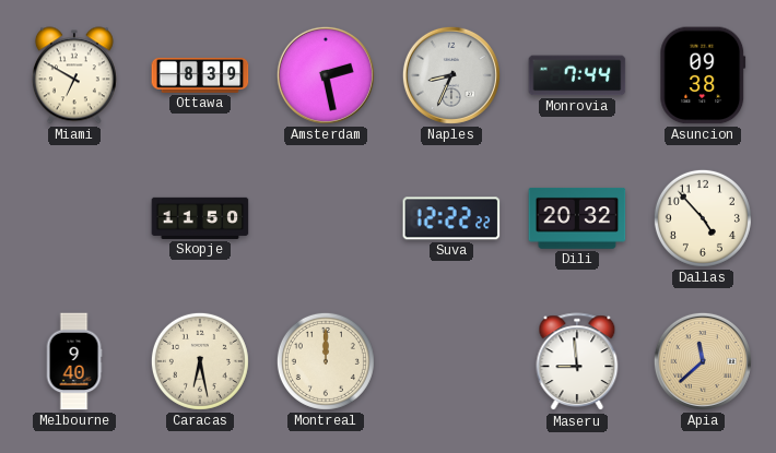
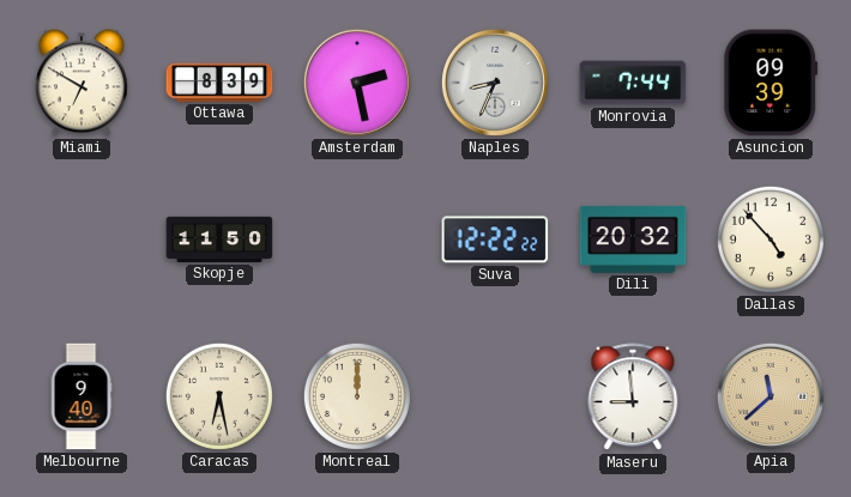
Asuncion: 09:38 -> 09:39 (771, 83)
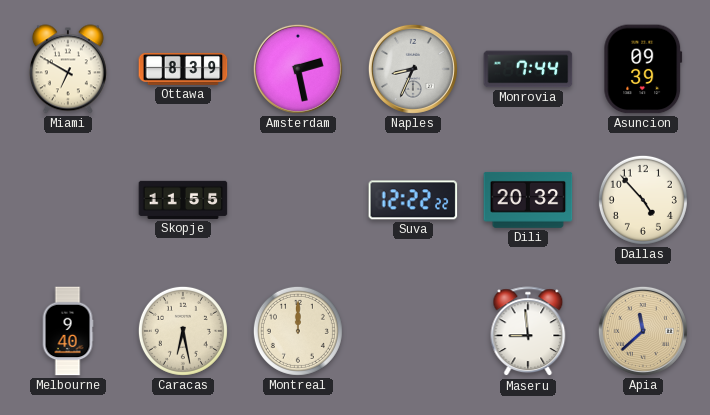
Skopje: 11:50 -> 11:55 (183, 200)
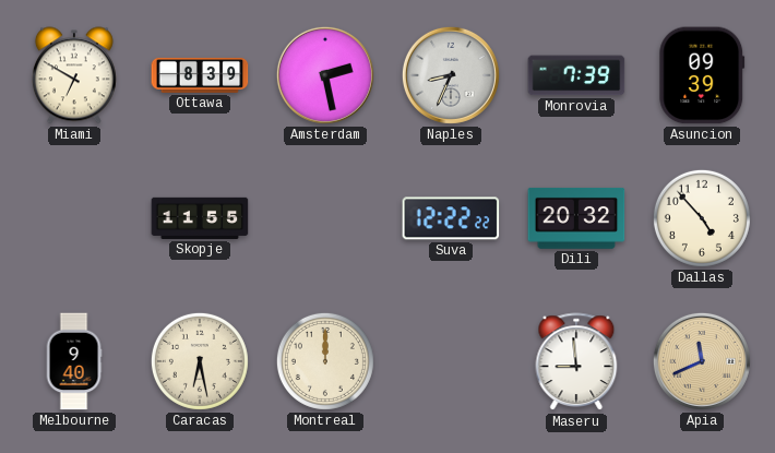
Monrovia: 7:44 -> 7:39 (576, 75)
Apia: 11:38 -> 11:41 (702, 361)
